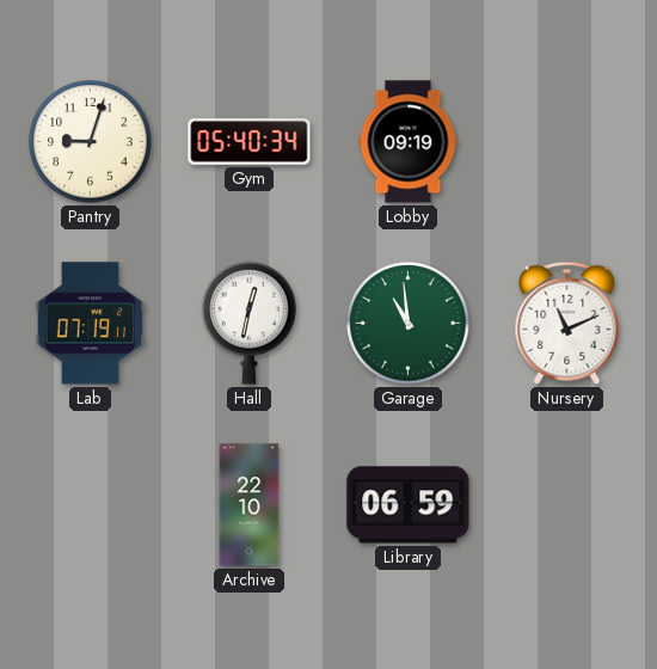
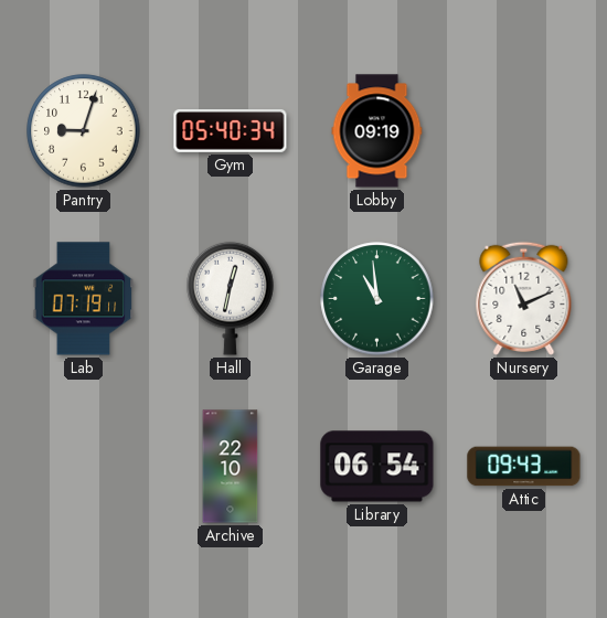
Library: 06:59 -> 06:54 (377, 467)
Attic: none -> 09:43 (524, 467)
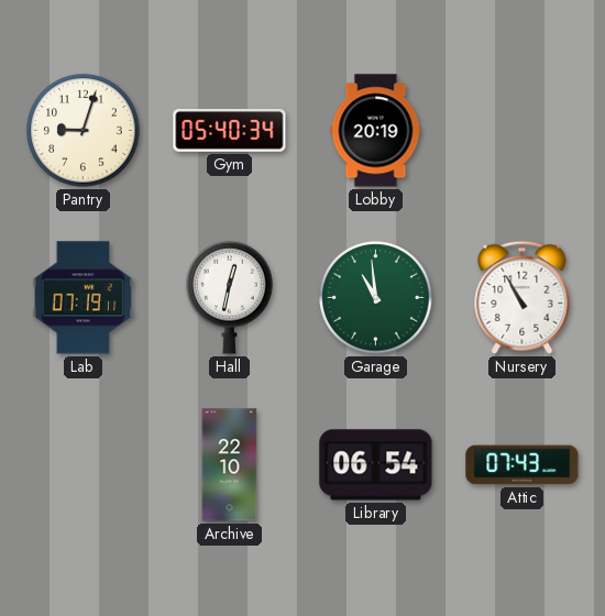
Lobby: 09:19 -> 20:19 (376, 131)
Nursery: 11:11 -> 10:55 (522, 297)
Attic: 09:43 -> 07:43 (522, 465)
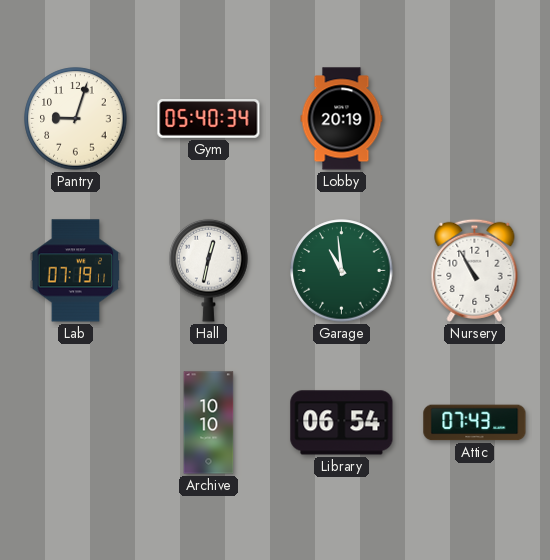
Archive: 22:10 -> 10:10 (209, 423)
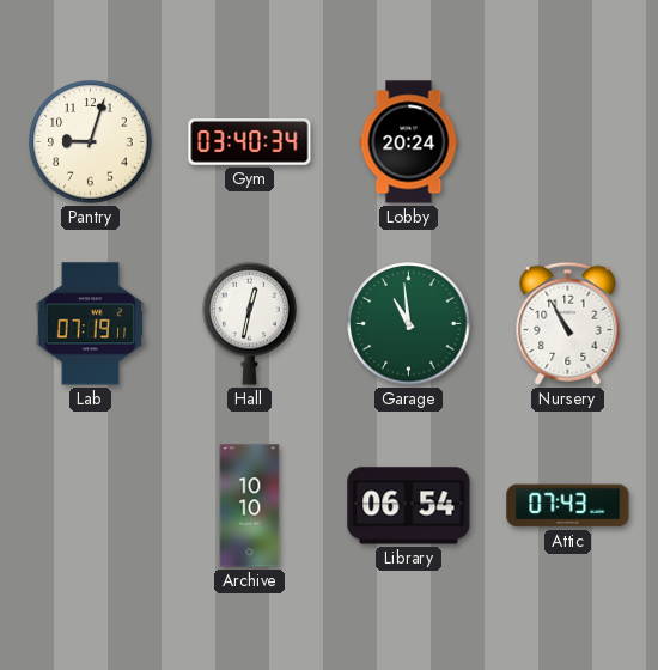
Gym: 05:40 -> 03:40 (250, 142)
Lobby: 20:19 -> 20:24 (409, 142)
